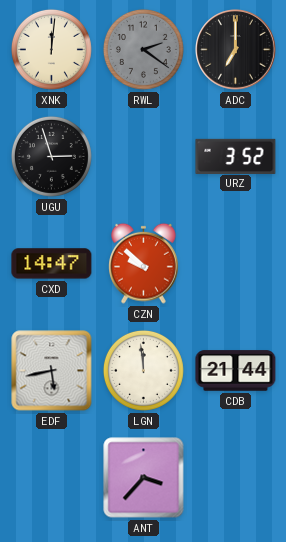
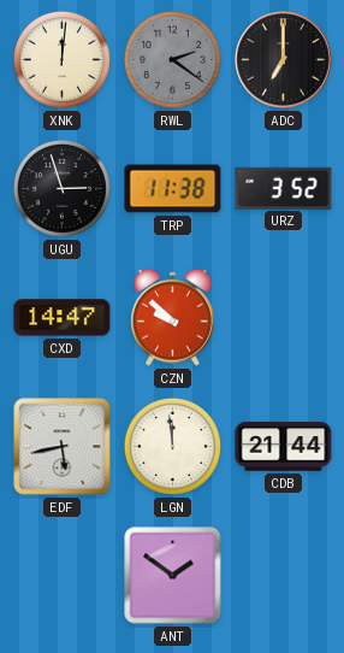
TRP: none -> 11:38 (173, 189)
ANT: 3:37 -> 1:51 (173, 576)
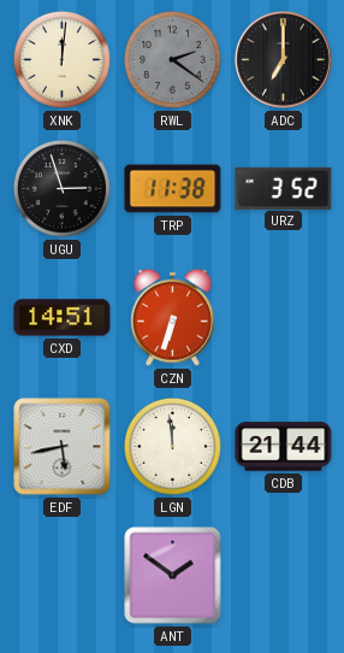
CXD: 14:47 -> 14:51 (63, 318)
CZN: 9:52 -> 6:33 (173, 317)
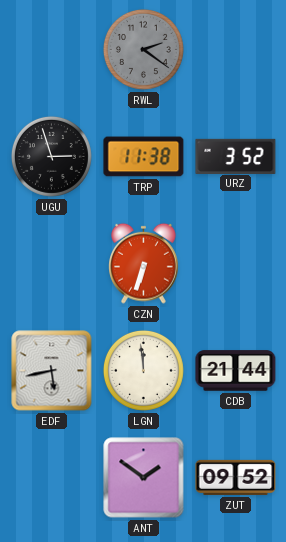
XNK: 12:01 -> none (61, 59)
ADC: 7:00 -> none (284, 60)
CXD: 14:51 -> none (63, 318)
ZUT: none -> 09:52 (236, 477)
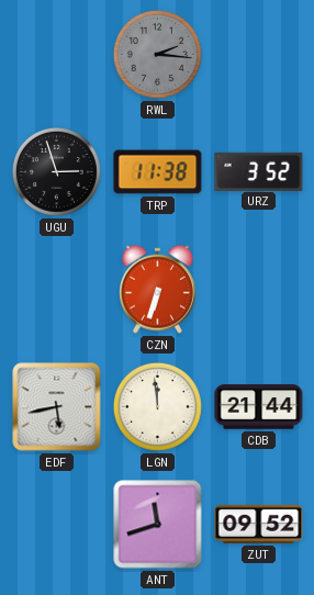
RWL: 2:21 -> 2:16 (157, 54)
ANT: 1:51 -> 11:42 (158, 525)
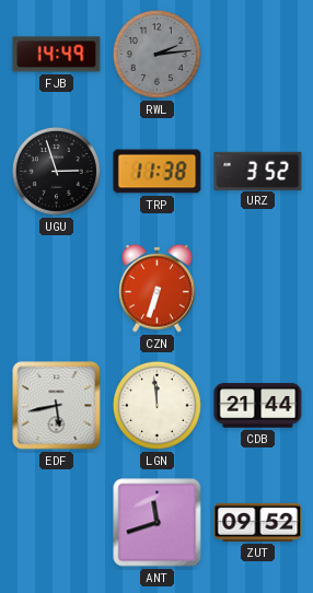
FJB: none -> 14:49 (57, 55)
RWL: 2:16 -> 2:14 (156, 54)
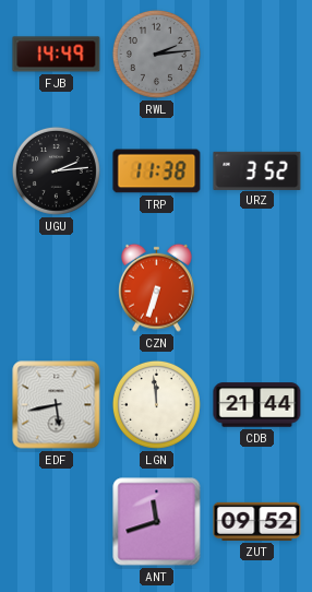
UGU: 2:57 -> 2:14 (56, 170)
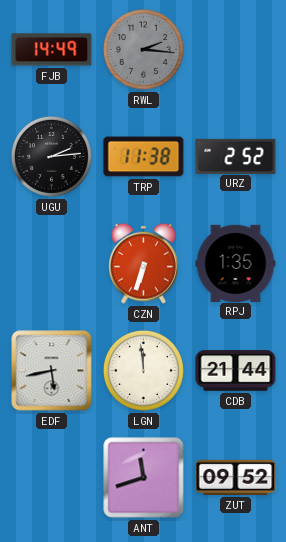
RWL: 2:14 -> 2:16 (143, 49)
URZ: 3:52 -> 2:52 (236, 156)
RPJ: none -> 1:35 (236, 263)
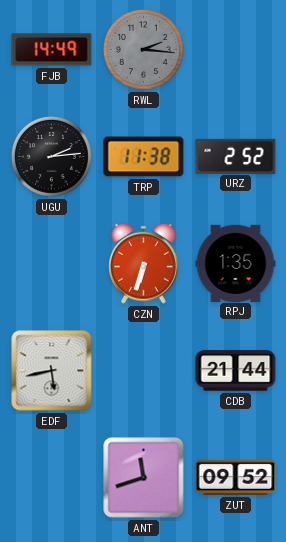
LGN: 11:59 -> none (143, 370)
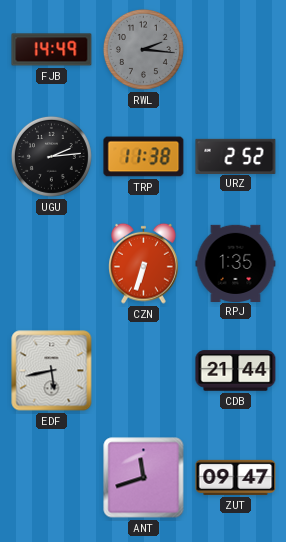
ZUT: 09:52 -> 09:47 (236, 477)
